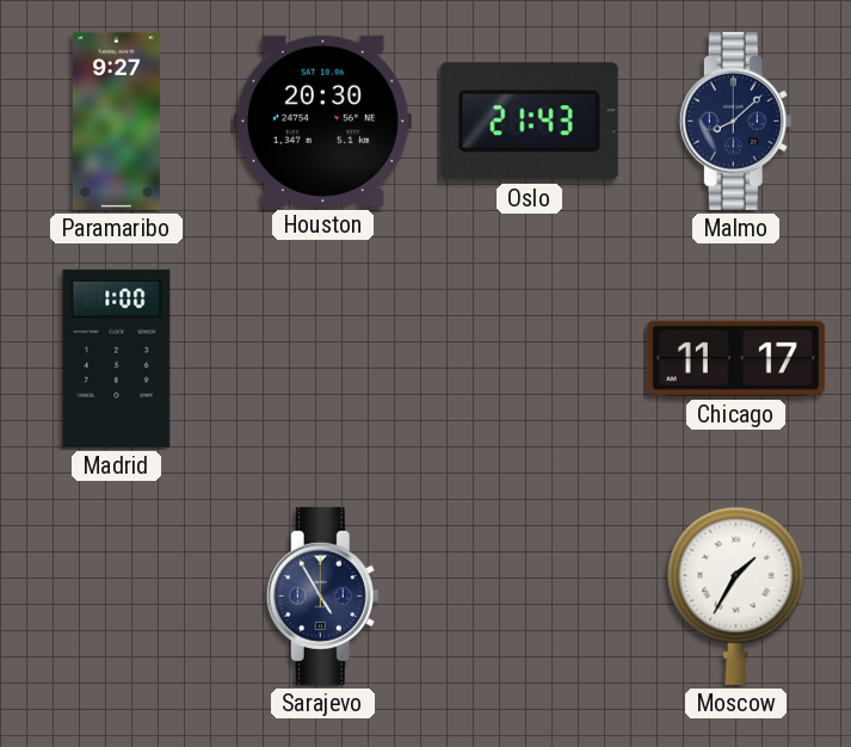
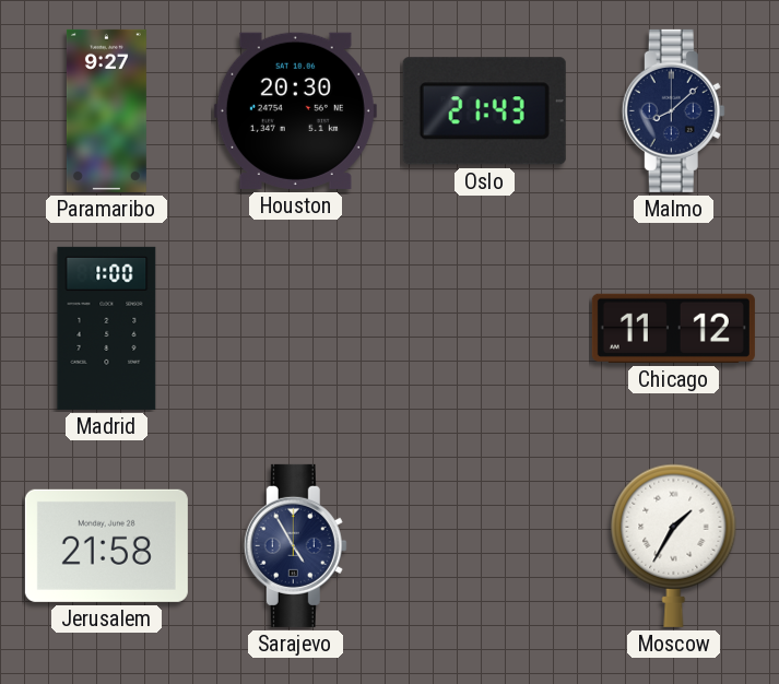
Chicago: 11:17 -> 11:12 (673, 328)
Jerusalem: none -> 21:58 (106, 545)
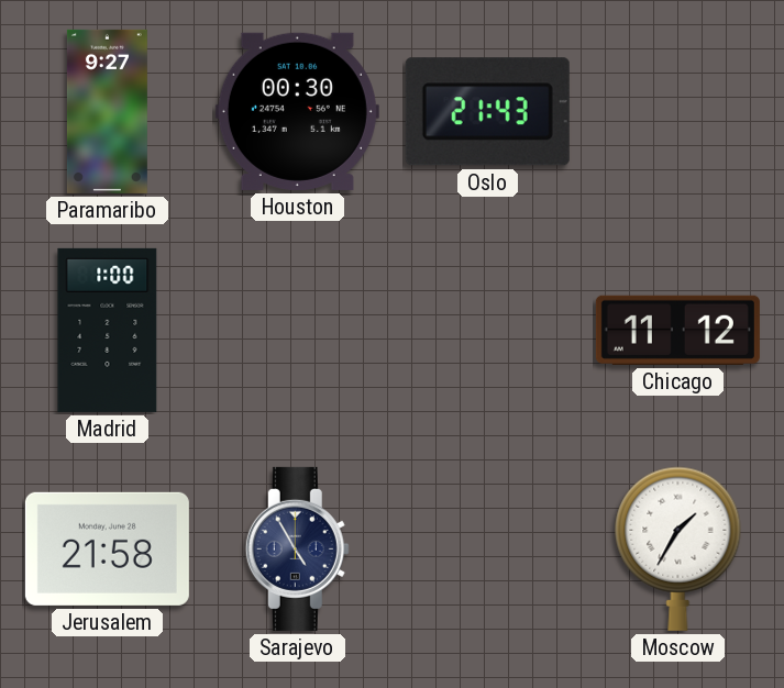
Houston: 20:30 -> 00:30 (297, 111)
Malmo: 8:08 -> none (673, 110)
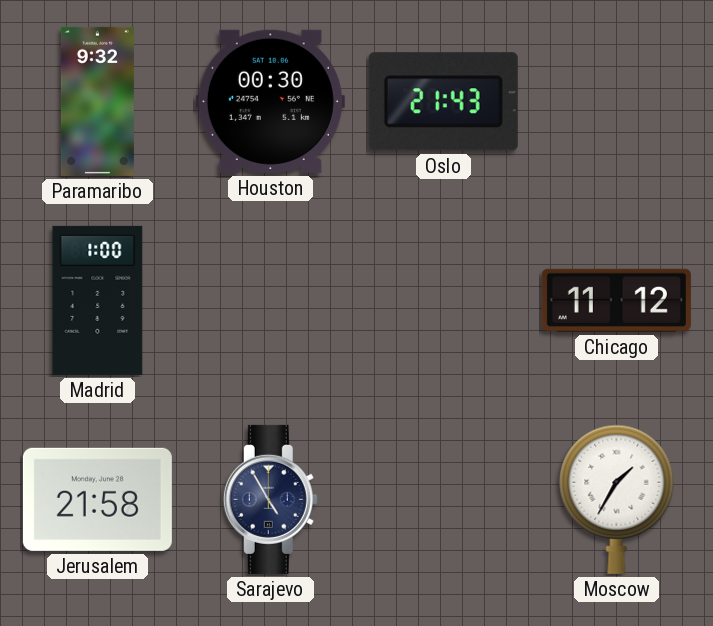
Paramaribo: 9:27 -> 9:32 (97, 101)
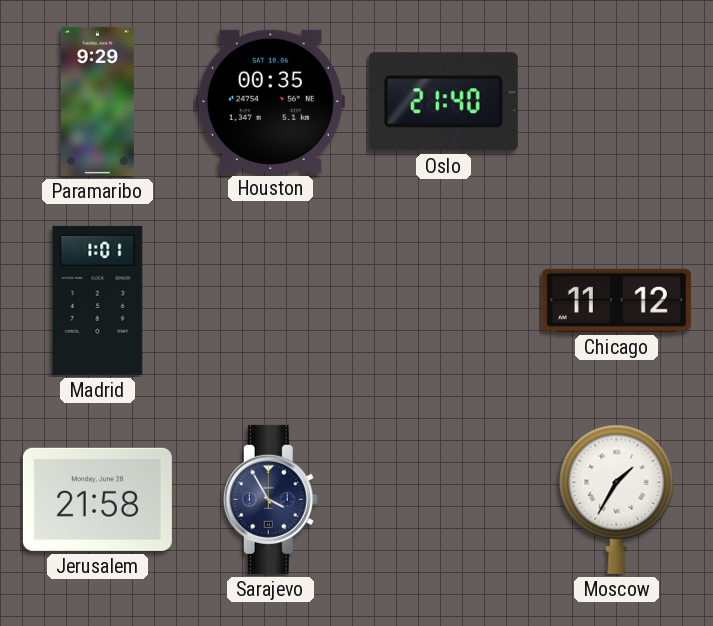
Paramaribo: 9:32 -> 9:29 (97, 101)
Houston: 00:30 -> 00:35 (270, 101)
Oslo: 21:43 -> 21:40 (443, 102)
Madrid: 1:00 -> 1:01 (98, 300)
Sarajevo: 4:55 -> 3:55 (270, 499)
